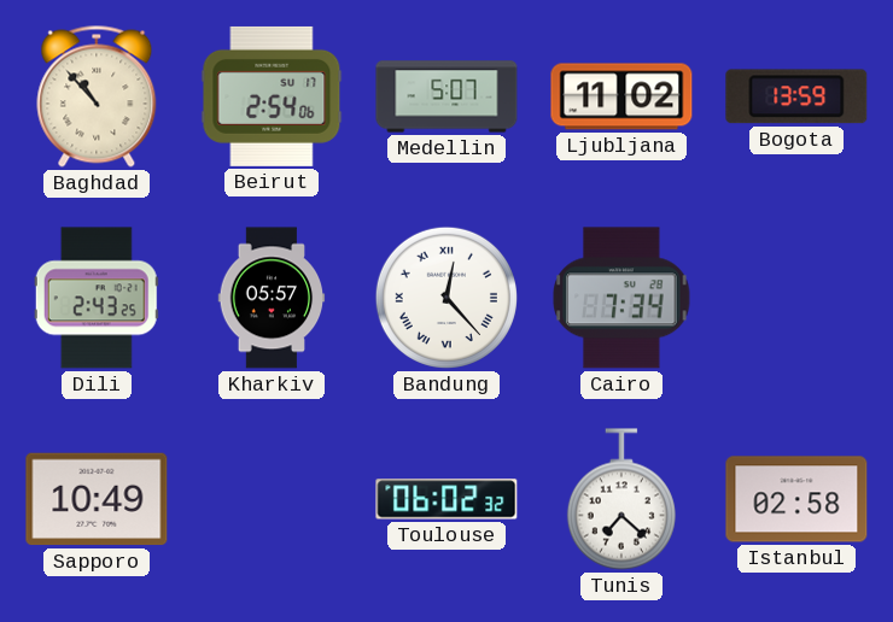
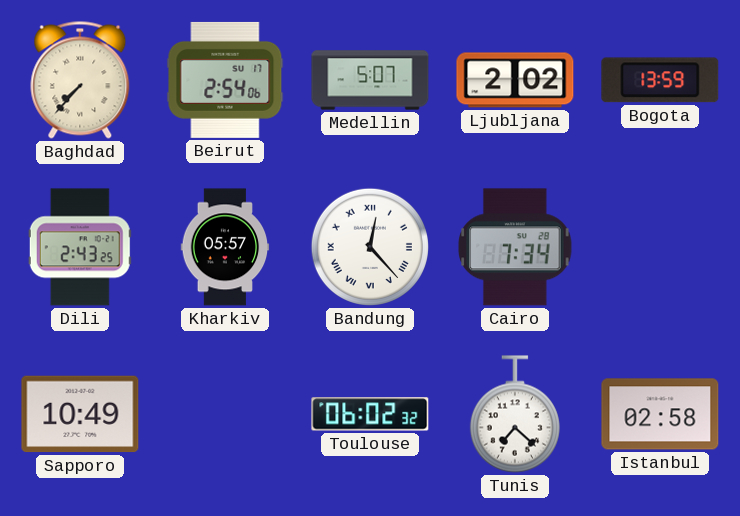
Baghdad: 10:53 -> 7:37 (80, 80)
Ljubljana: 11:02 -> 2:02 (515, 80)
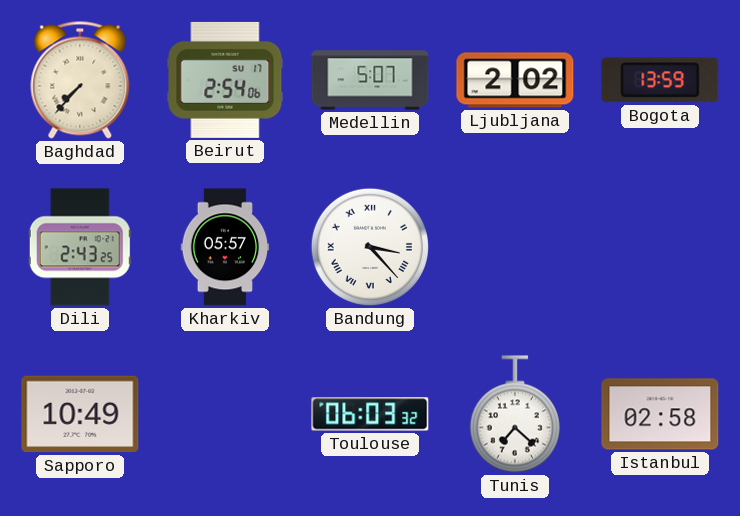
Bandung: 12:23 -> 3:23 (370, 247)
Cairo: 7:34 -> none (515, 247)
Toulouse: 06:02 -> 06:03 (370, 414)
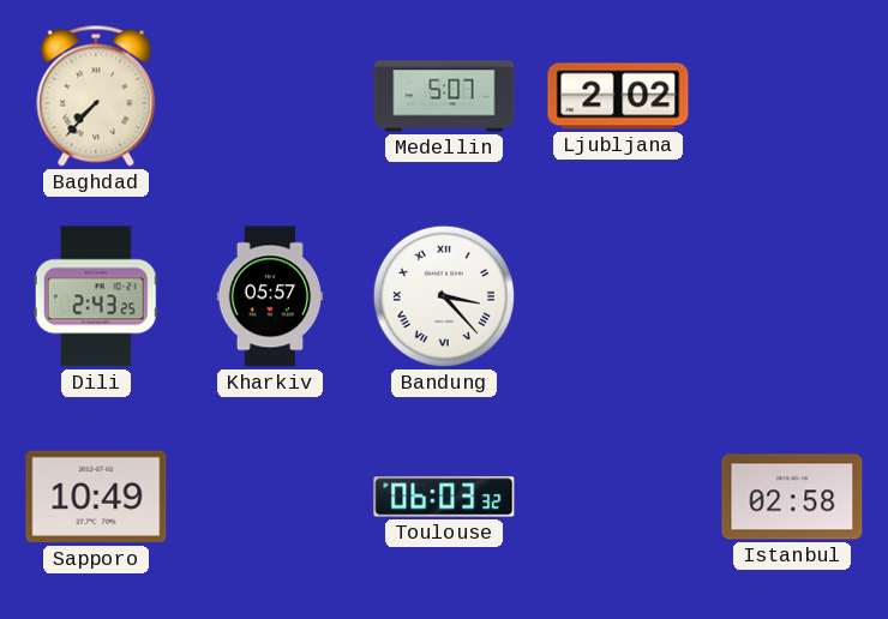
Beirut: 2:54 -> none (225, 80)
Bogota: 13:59 -> none (660, 80)
Tunis: 7:22 -> none (515, 414)
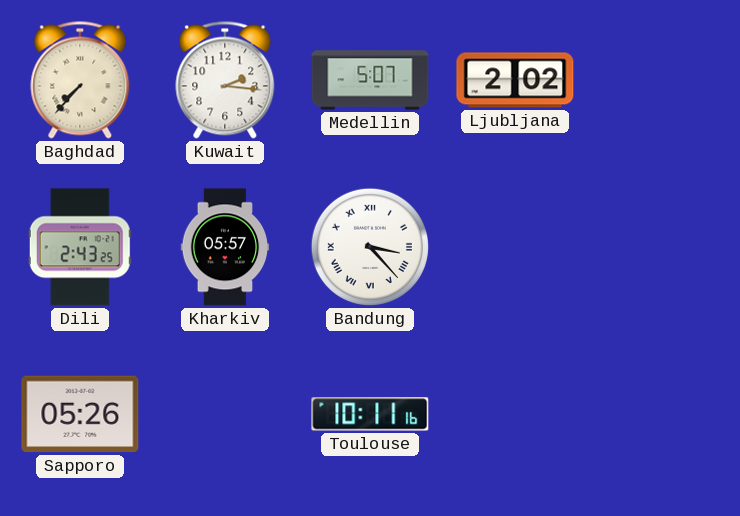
Kuwait: none -> 2:16 (225, 80)
Sapporo: 10:49 -> 05:26 (80, 414)
Toulouse: 06:03 -> 10:11 (370, 414)
Istanbul: 02:58 -> none (792, 497)
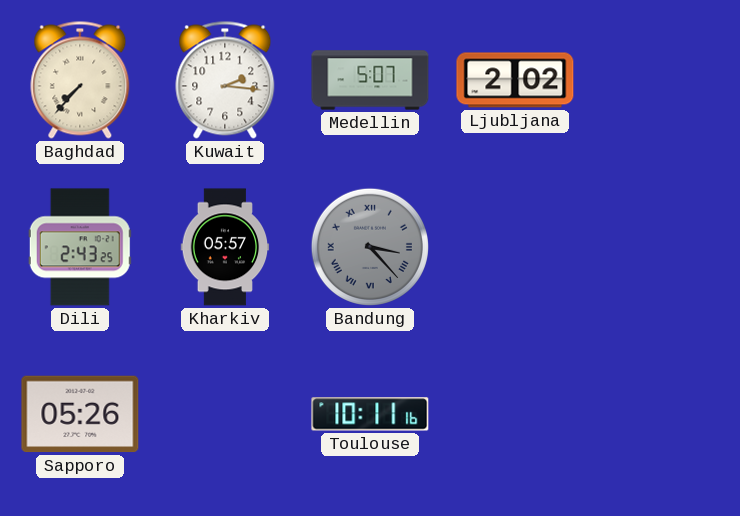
Bandung dial: white -> grey (370, 247)
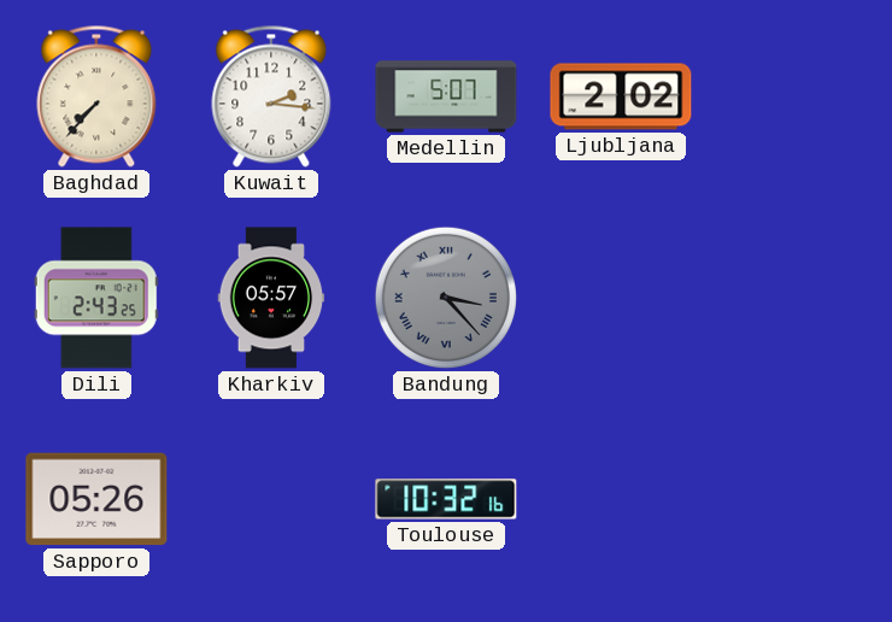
Toulouse: 10:11 -> 10:32 (446, 499)
